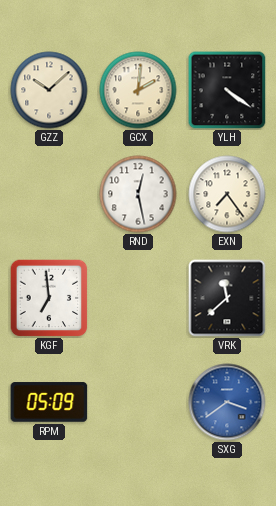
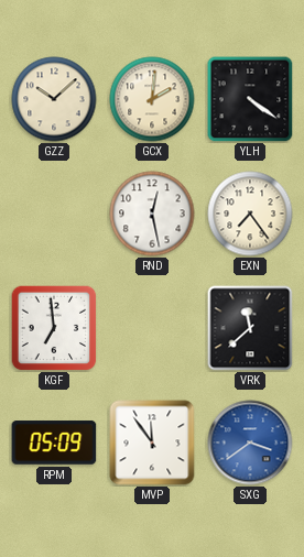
MVP: none -> 11:54 (152, 443)
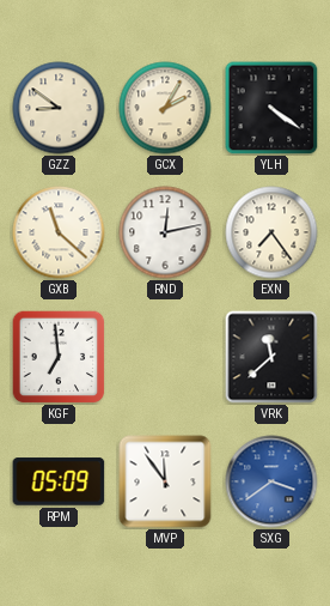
GZZ: 10:08 -> 8:51 (59, 108)
GCX: 2:01 -> 2:05 (165, 108)
GXB: none -> 11:22 (59, 232)
RND: 12:28 -> 12:13 (165, 232)
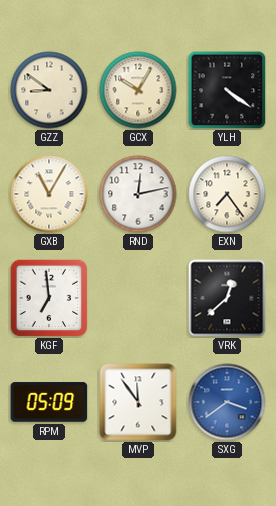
GCX: 2:05 -> 10:05 (138, 90)
GXB: 11:22 -> 11:05 (49, 194)
VRK: 11:38 -> 12:38 (227, 298)
